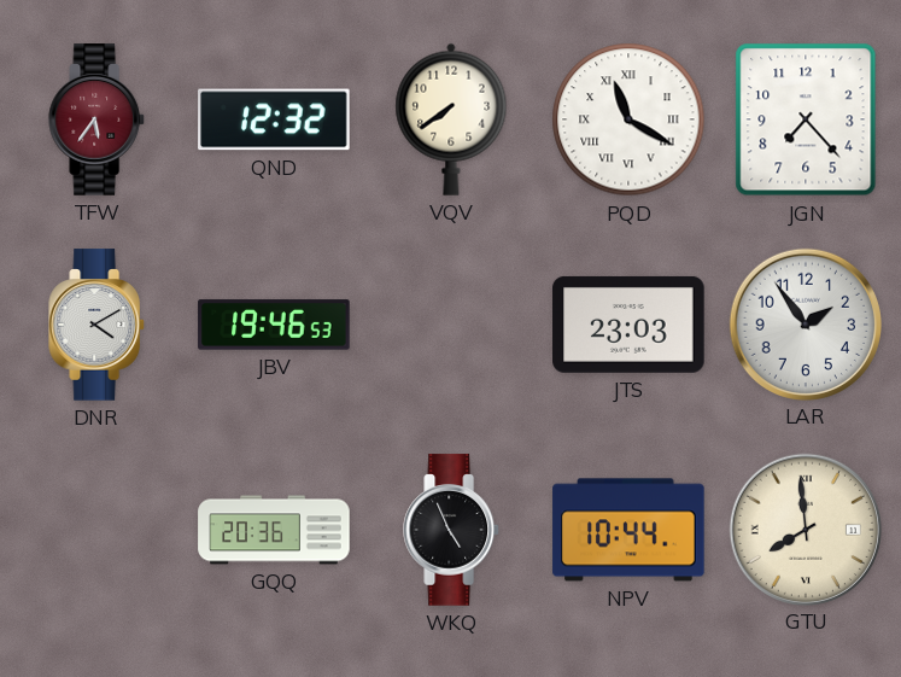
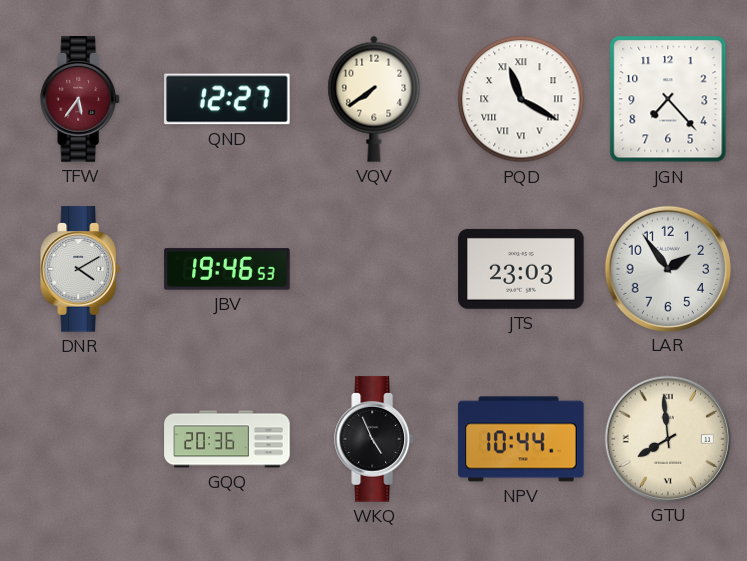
QND: 12:32 -> 12:27 (227, 99)
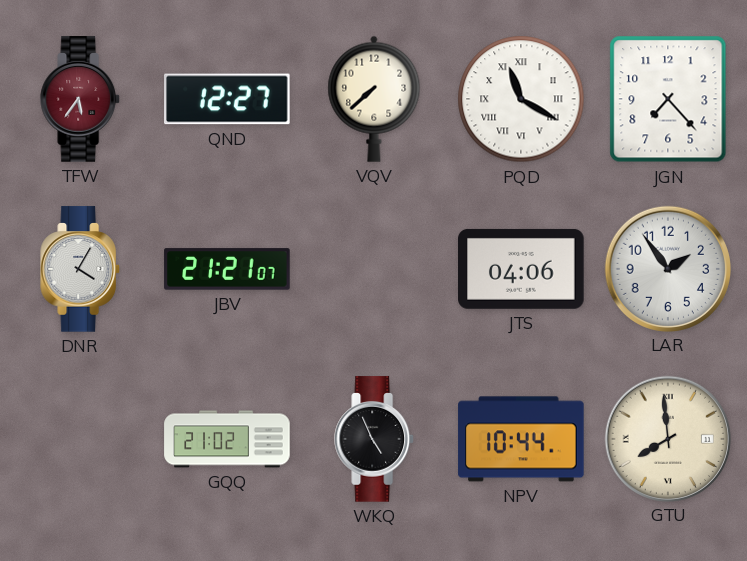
VQV: 7:39 -> 7:38 (374, 99)
DNR: 4:10 -> 4:05 (81, 269)
JBV: 19:46 -> 21:21 (227, 269)
JTS: 23:03 -> 04:06 (521, 269)
GQQ: 20:36 -> 21:02 (227, 439)
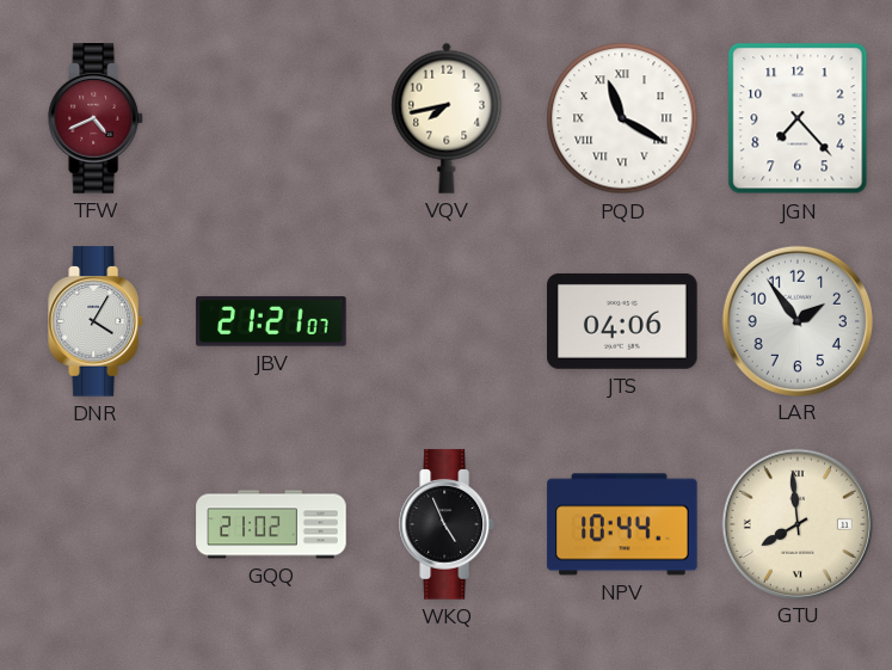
TFW: 5:36 -> 4:41 (97, 118)
QND: 12:27 -> none (227, 99)
VQV: 7:38 -> 7:43 (447, 118)
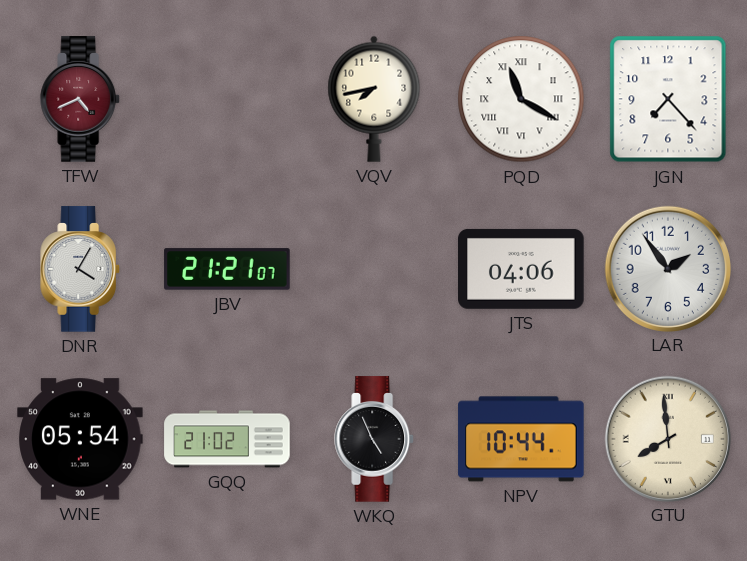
WNE: none -> 05:54 (80, 439)
